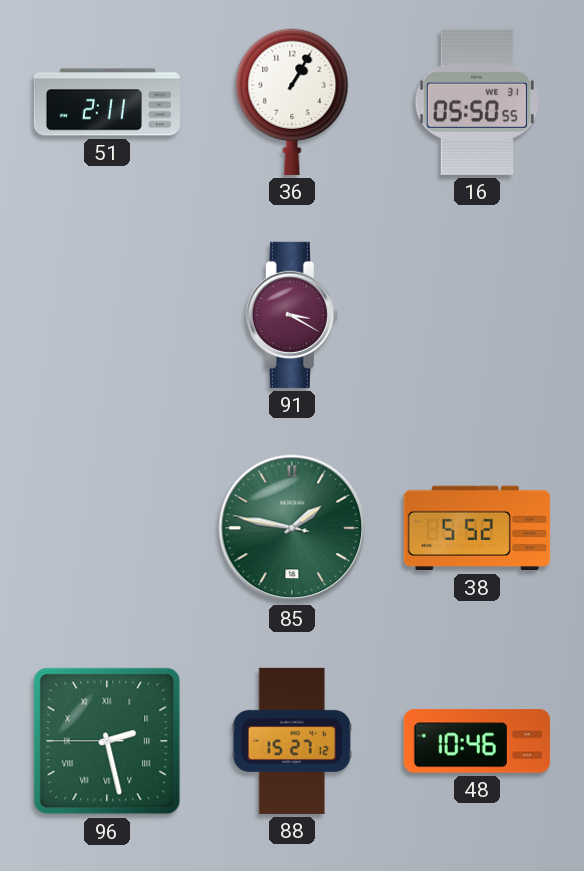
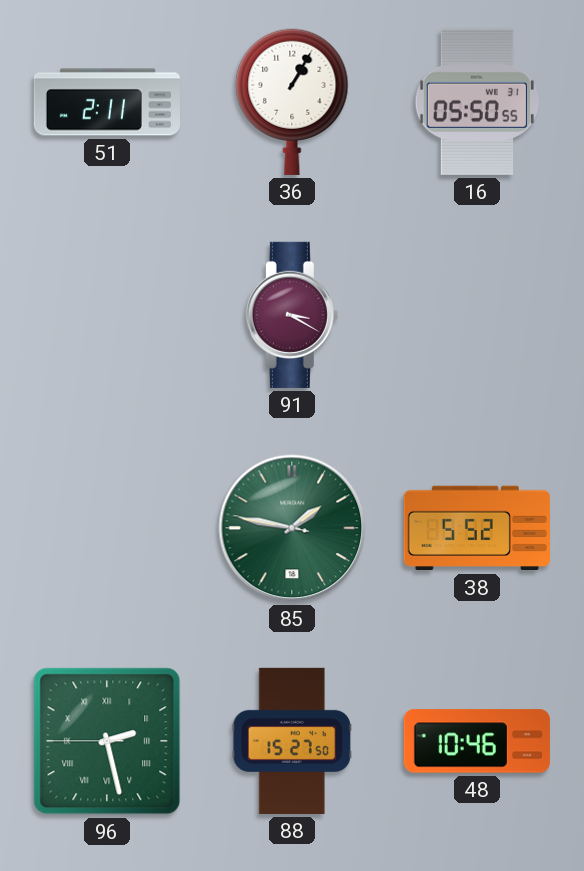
88: 15:27:12 -> 15:27:50 (292, 741)
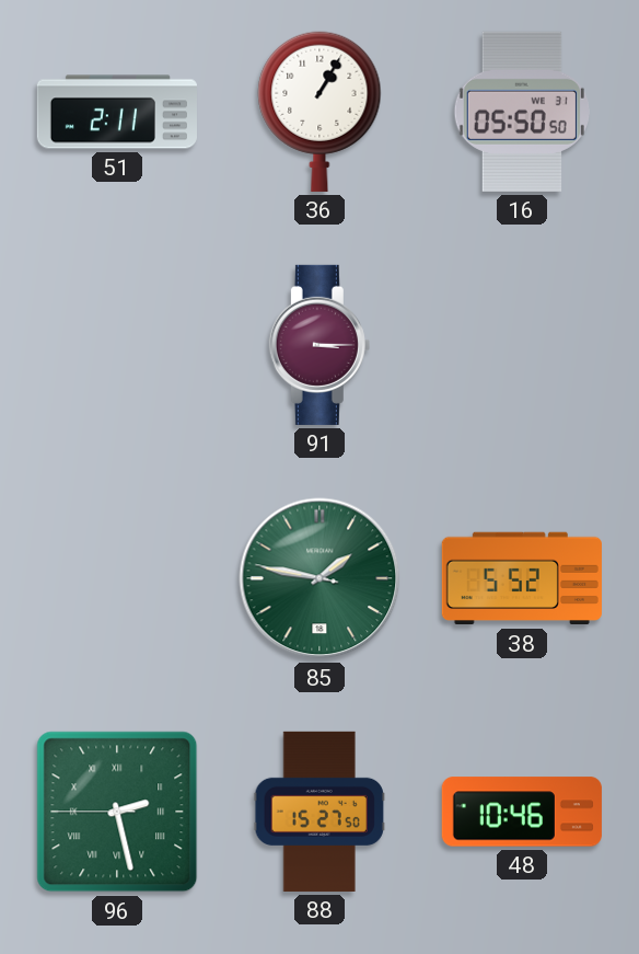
16: 05:50:55 -> 05:50:50 (522, 112)
91: 3:20 -> 3:15 (319, 345)
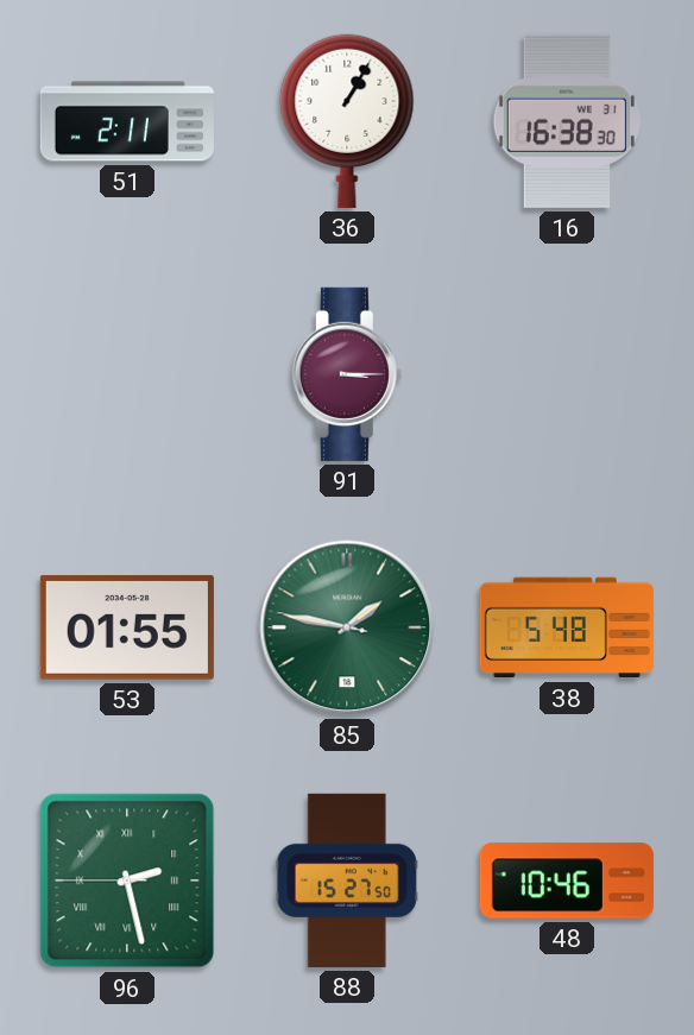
16: 05:50 -> 16:38 (567, 121)
53: none -> 01:55 (127, 627)
38: 5:52 -> 5:48 (567, 627)
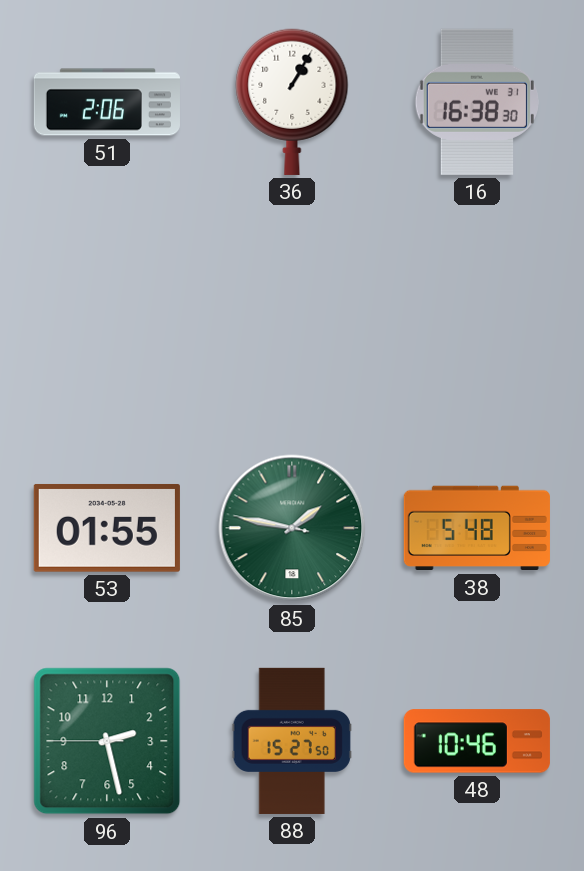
51: 2:11 -> 2:06 (107, 102)
91: 3:15 -> none (347, 374)
96 numerals: Roman -> Arabic (107, 741)
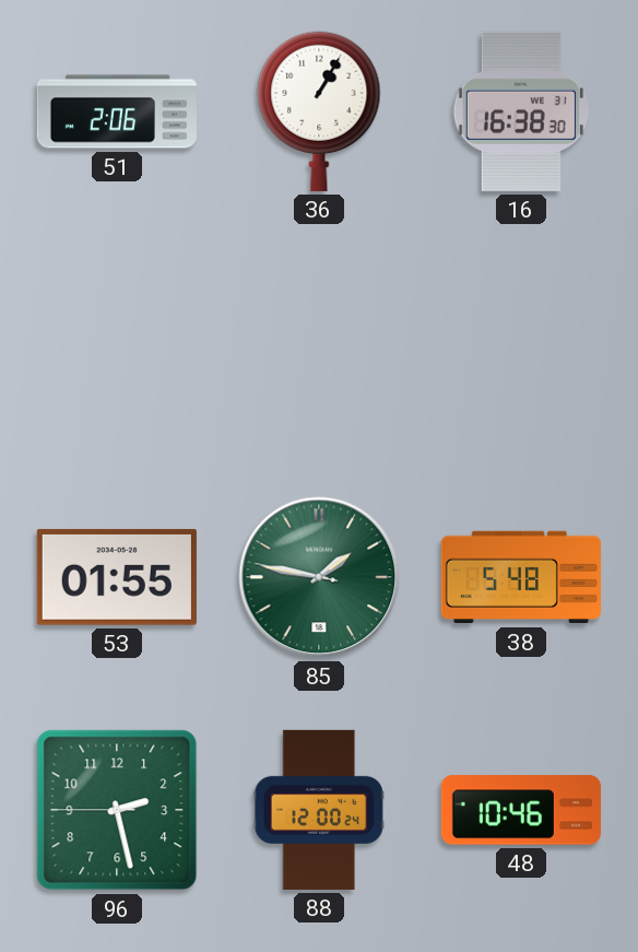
88: 15:27 -> 12:00 (319, 810)
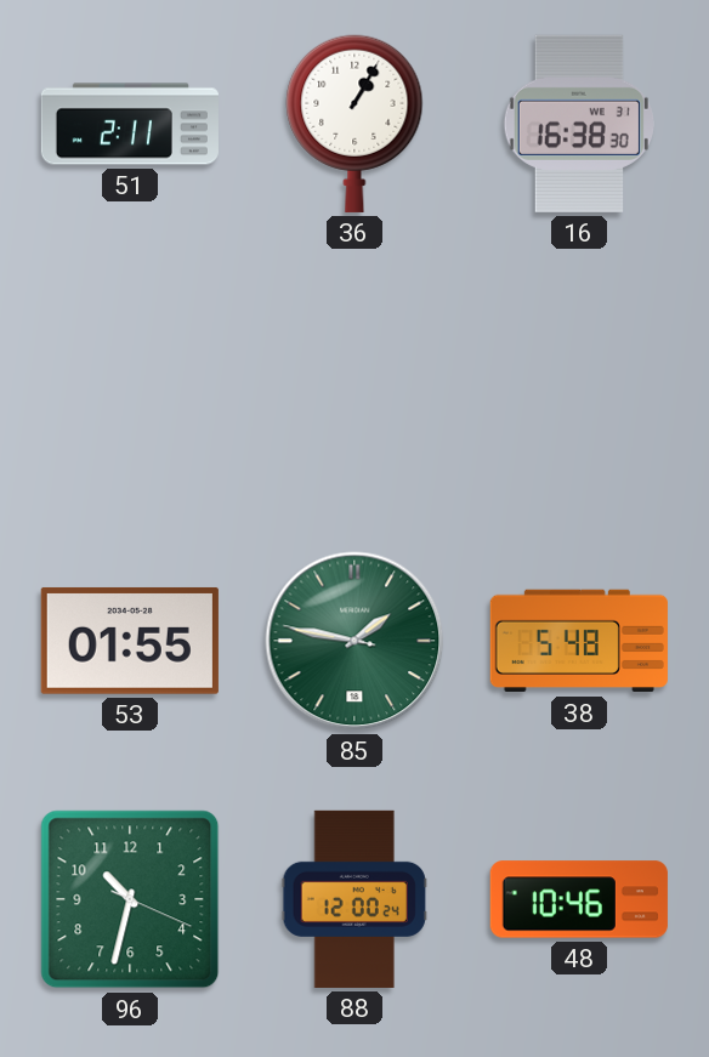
51: 2:06 -> 2:11 (130, 124)
96: 2:27 -> 10:32 (130, 899)
